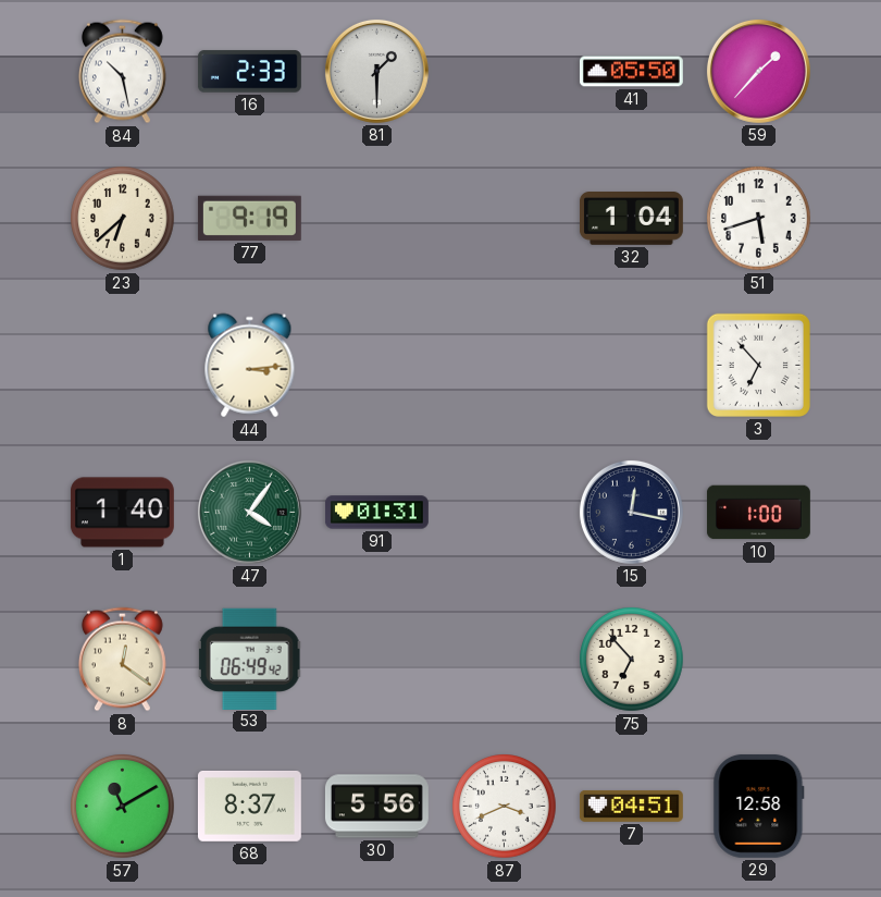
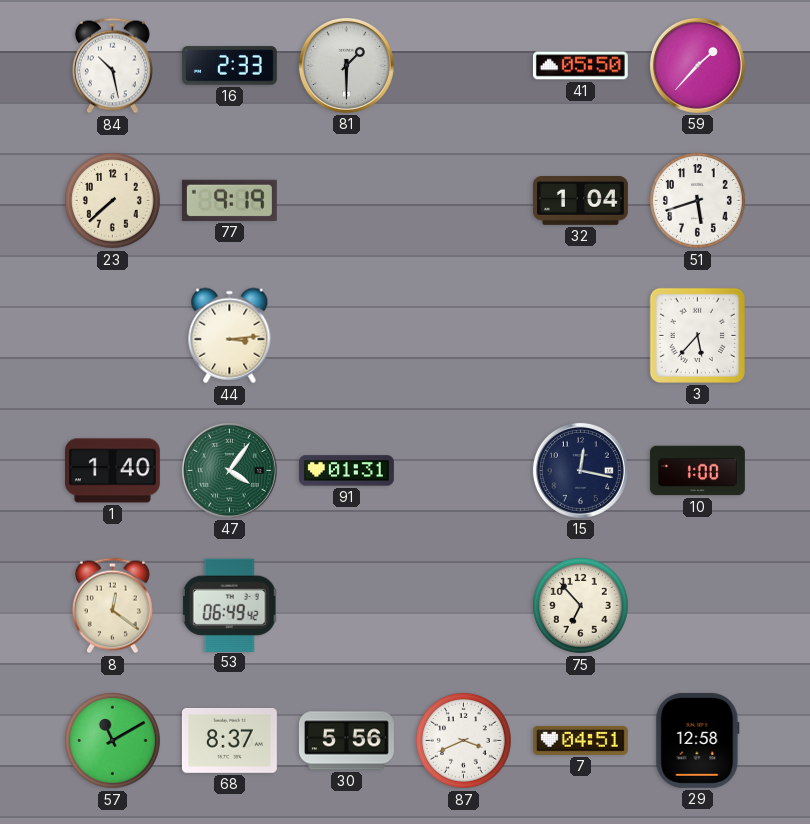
23: 6:38 -> 7:38 (113, 201)
3: 6:53 -> 5:37 (697, 335)
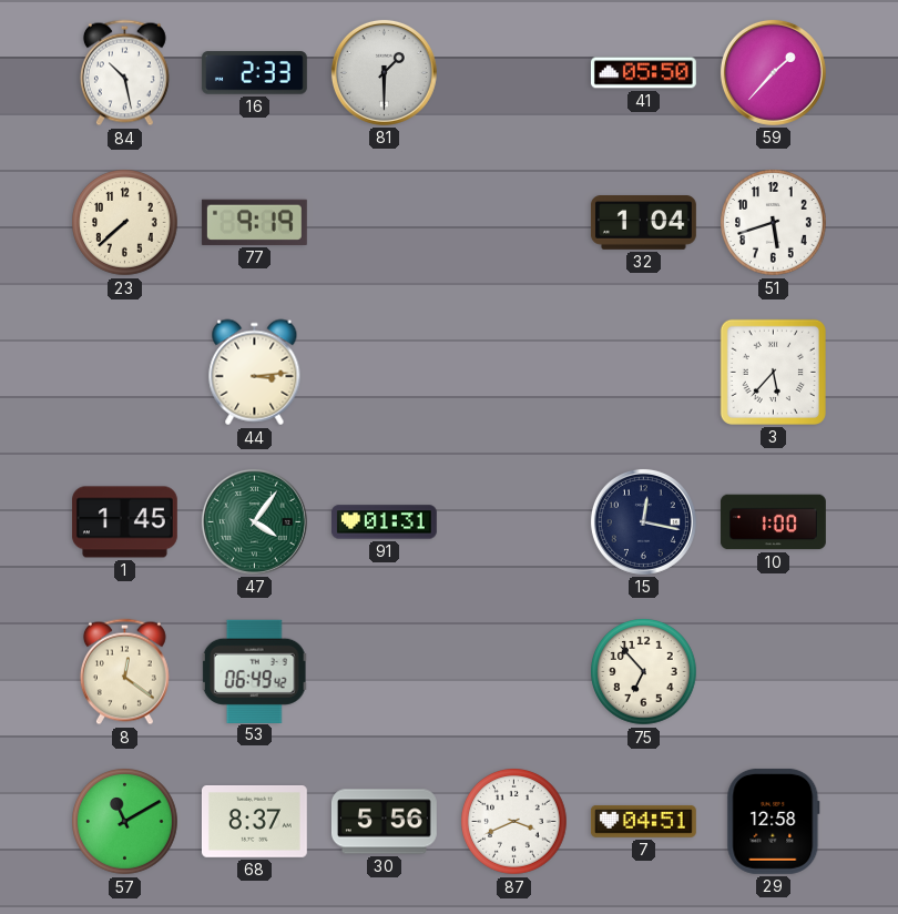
1: 1:40 -> 1:45 (124, 522)
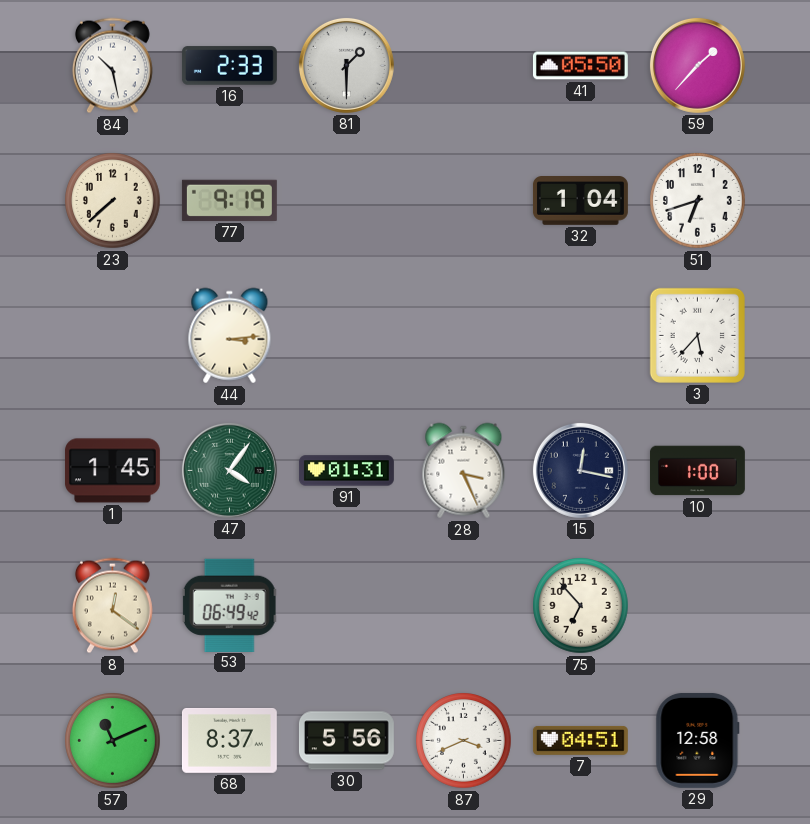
51: 5:42 -> 6:42 (698, 201)
28: none -> 3:26 (464, 471)
57: 11:10 -> 11:11 (113, 741)
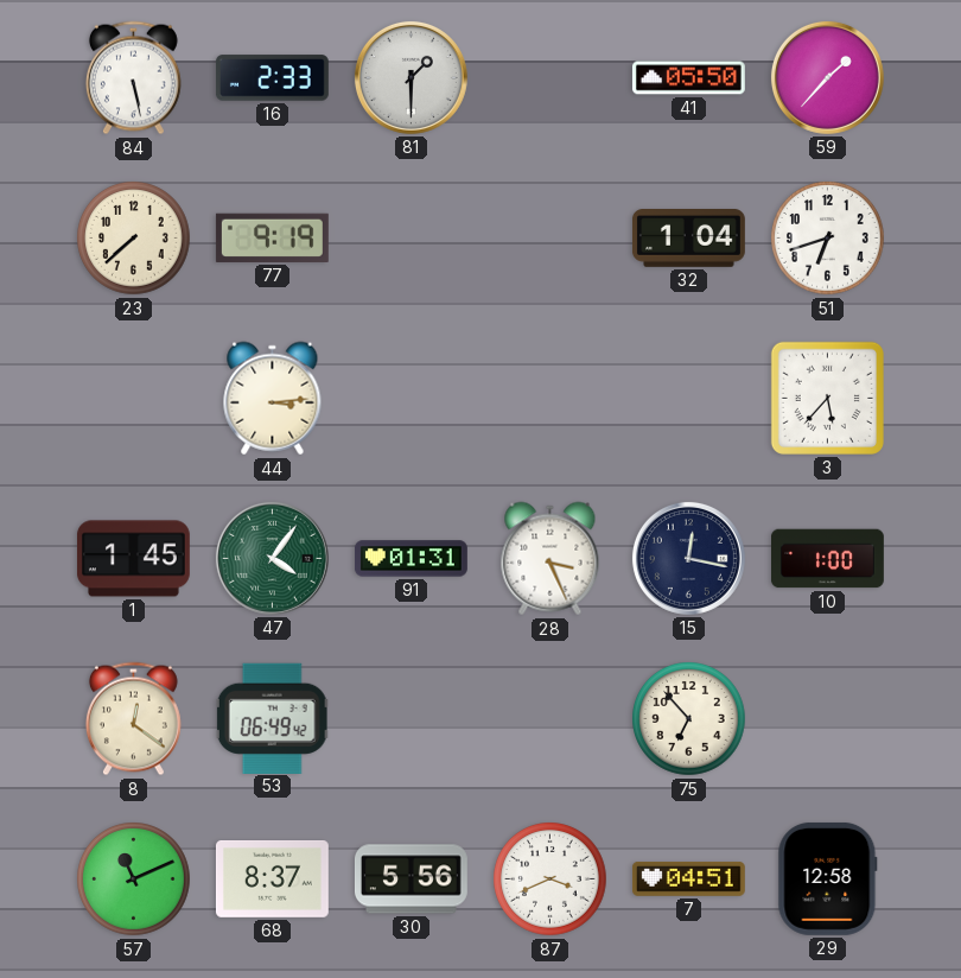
84: 10:28 -> 5:28 (133, 78)
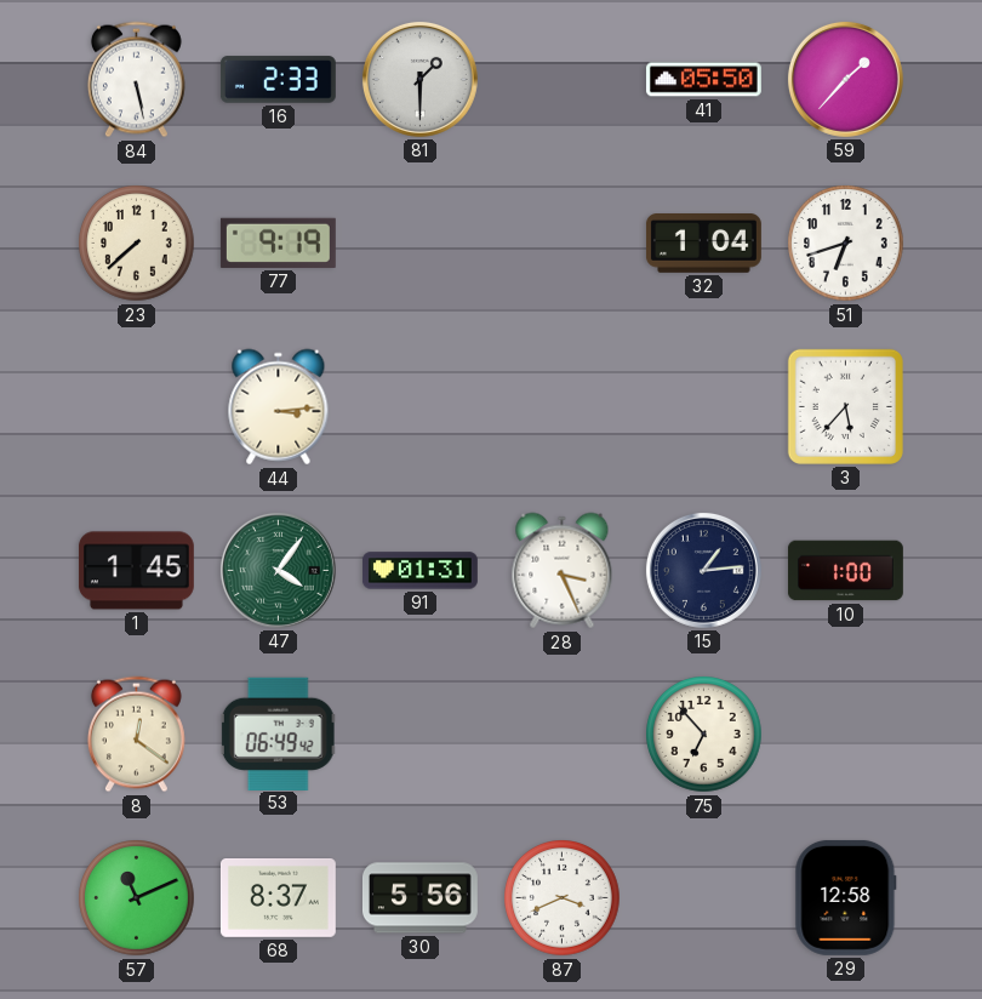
15: 12:17 -> 1:14 (703, 570)
7: 04:51 -> none (688, 878)
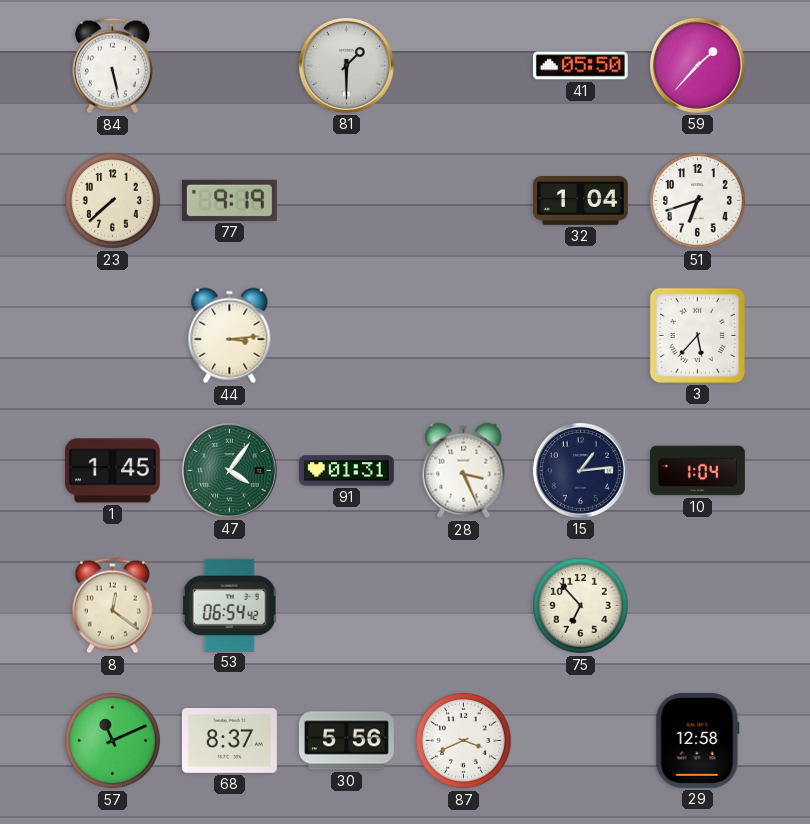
16: 2:33 -> none (278, 80)
10: 1:00 -> 1:04 (698, 471)
53: 06:49 -> 06:54 (230, 605)
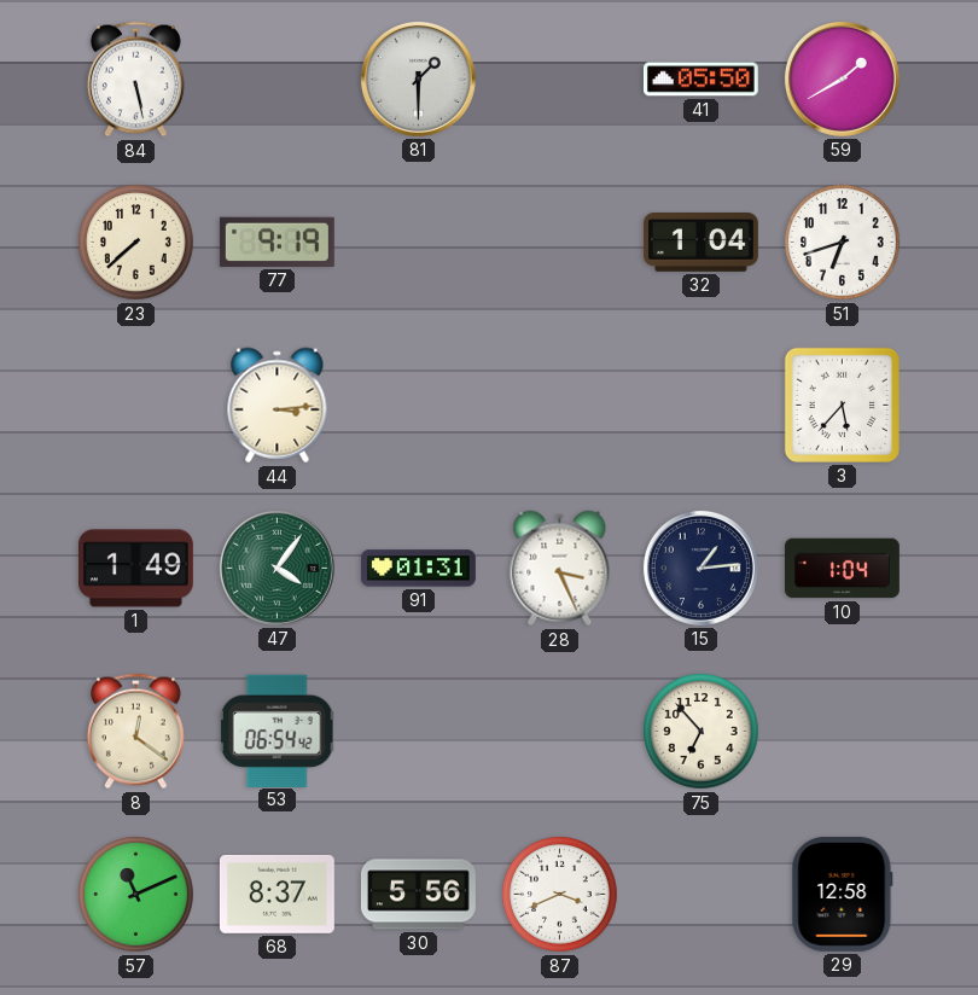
59: 1:37 -> 1:40 (842, 78)
1: 1:45 -> 1:49 (135, 569)
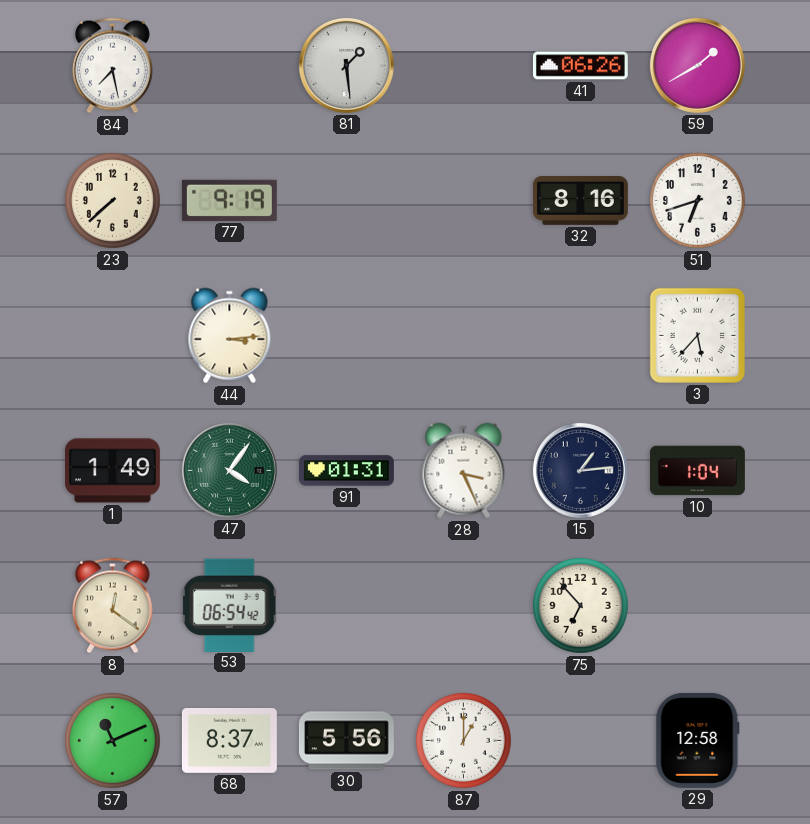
84: 5:28 -> 7:28 (112, 66)
81: 1:30 -> 1:29 (346, 65)
41: 05:50 -> 06:26 (580, 66)
32: 1:04 -> 8:16 (580, 201)
87: 3:41 -> 1:00 (464, 741)
